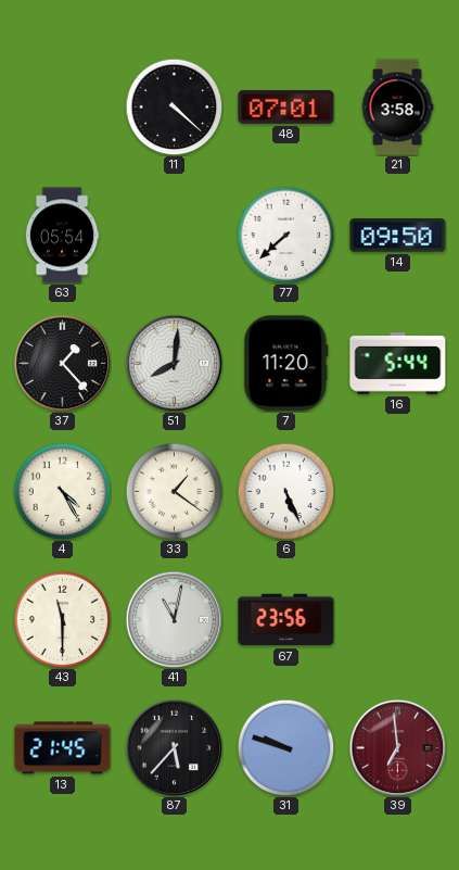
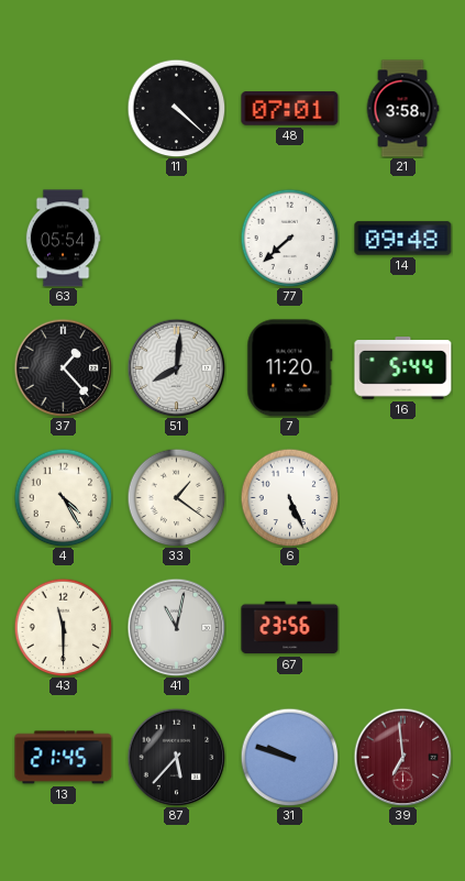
14: 09:50 -> 09:48 (403, 239)
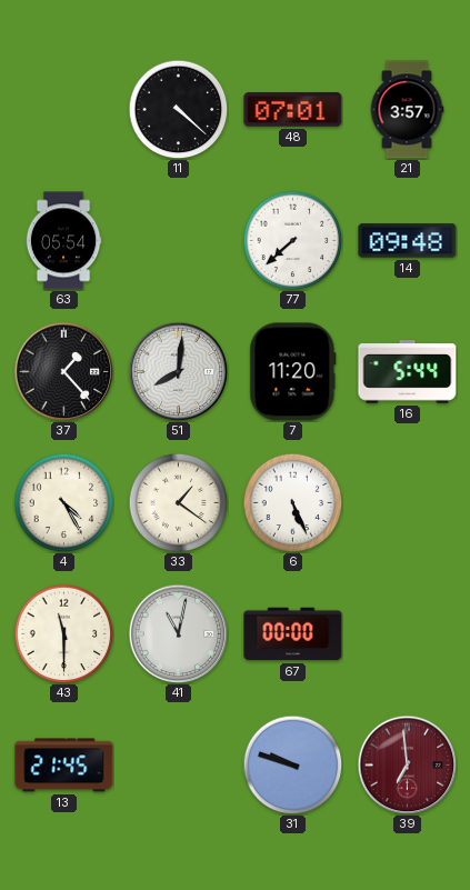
21: 3:58 -> 3:57 (407, 110)
67: 23:56 -> 00:00 (293, 634)
87: 5:37 -> none (176, 757)
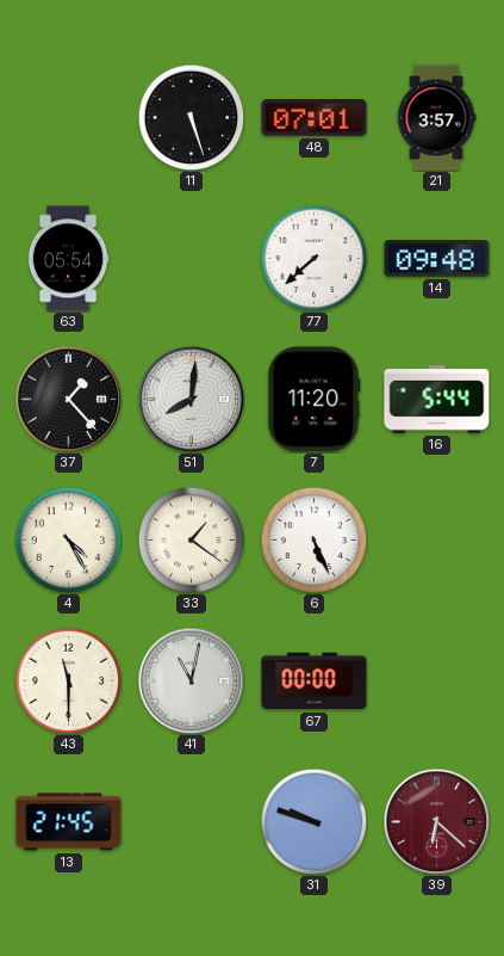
11: 4:22 -> 5:27 (191, 117)
39: 6:59 -> 6:22 (436, 821)
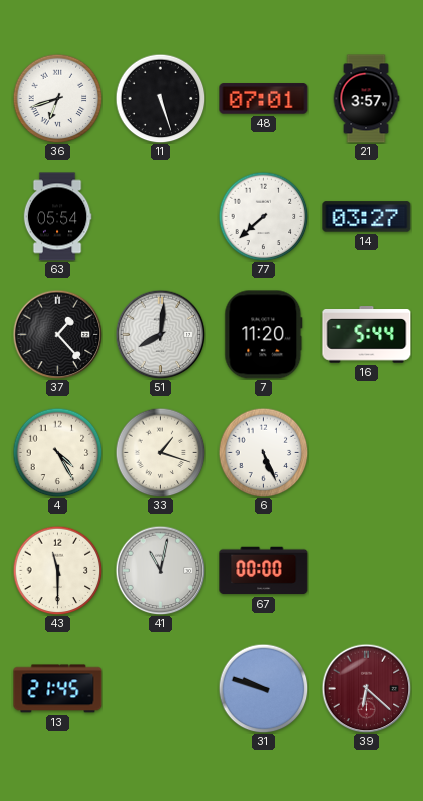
36: none -> 6:42 (57, 98)
14: 09:48 -> 03:27 (367, 217)
33: 1:21 -> 1:18 (160, 452)
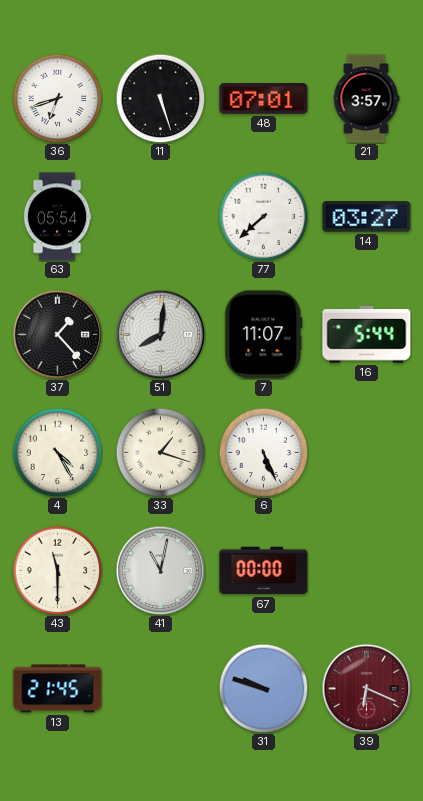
7: 11:20 -> 11:07 (264, 335)
39: 6:22 -> 6:19 (366, 688)
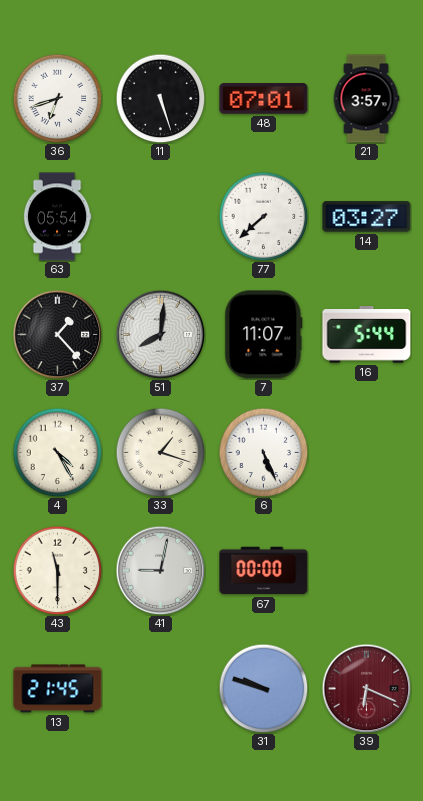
41: 11:02 -> 9:02 (160, 570)
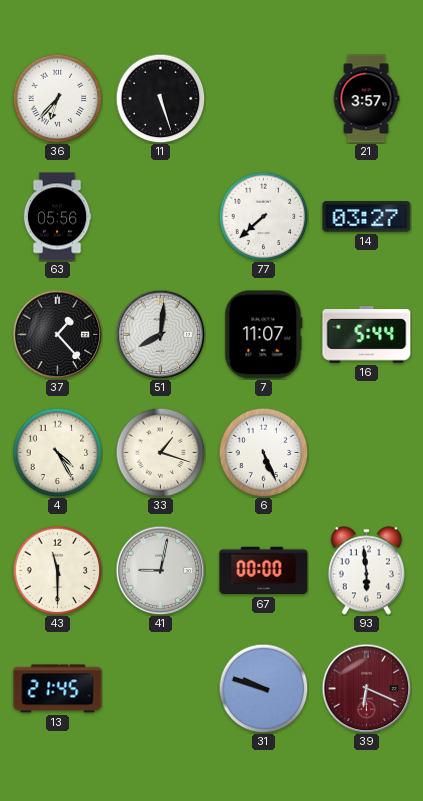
36: 6:42 -> 6:37 (57, 98)
48: 07:01 -> none (264, 99)
63: 05:54 -> 05:56 (57, 217)
93: none -> 5:59 (366, 571)
